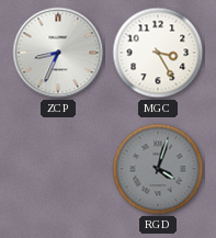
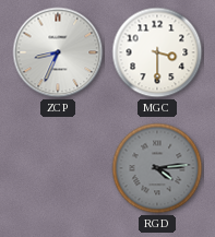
MGC: 3:25 -> 3:30 (157, 52)
RGD: 4:03 -> 4:14 (157, 168)
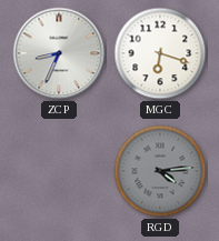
MGC: 3:30 -> 6:18 (160, 53)
